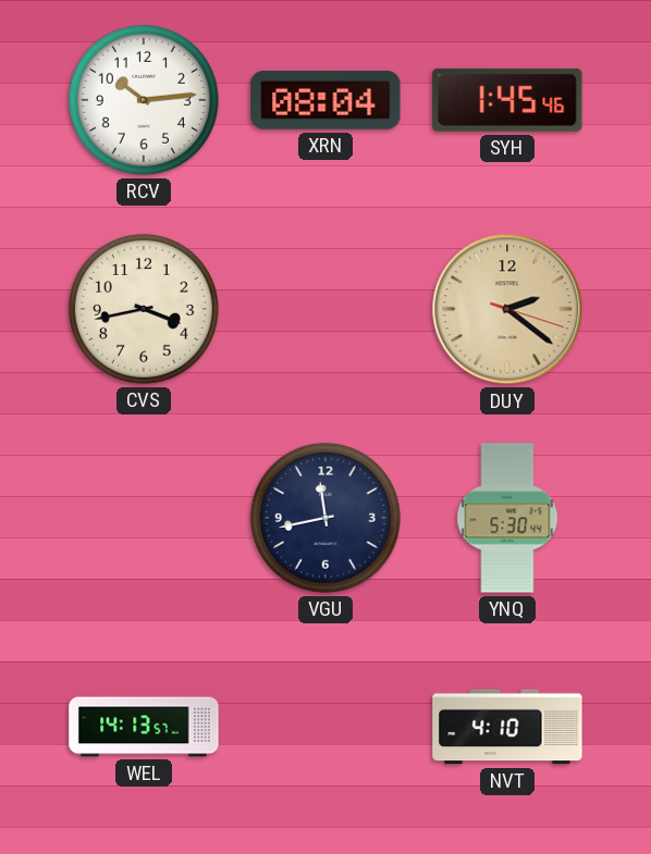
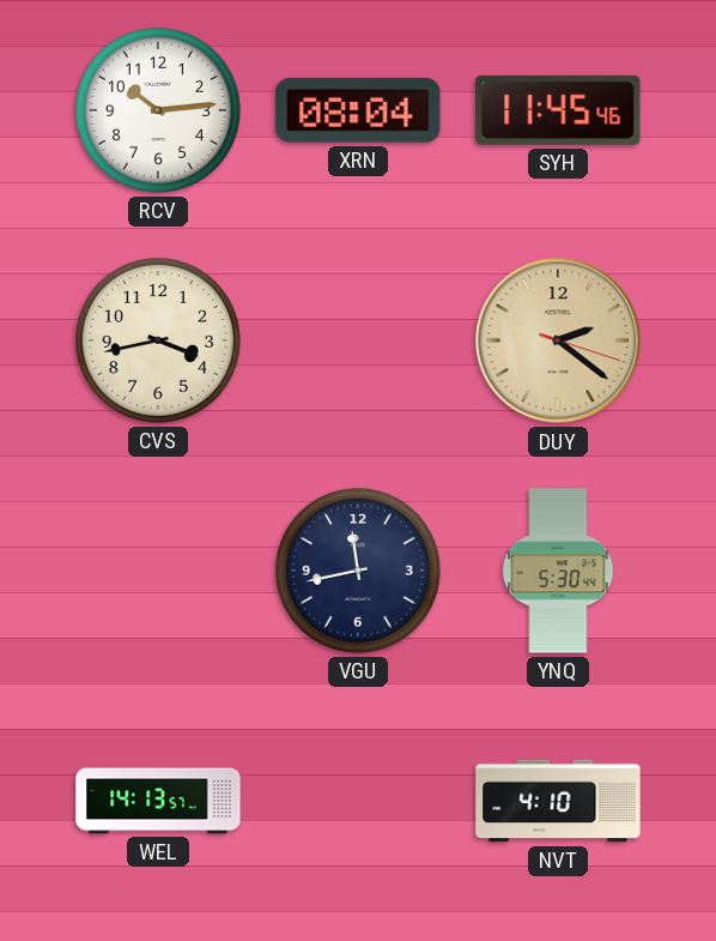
SYH: 1:45 -> 11:45 (558, 110)
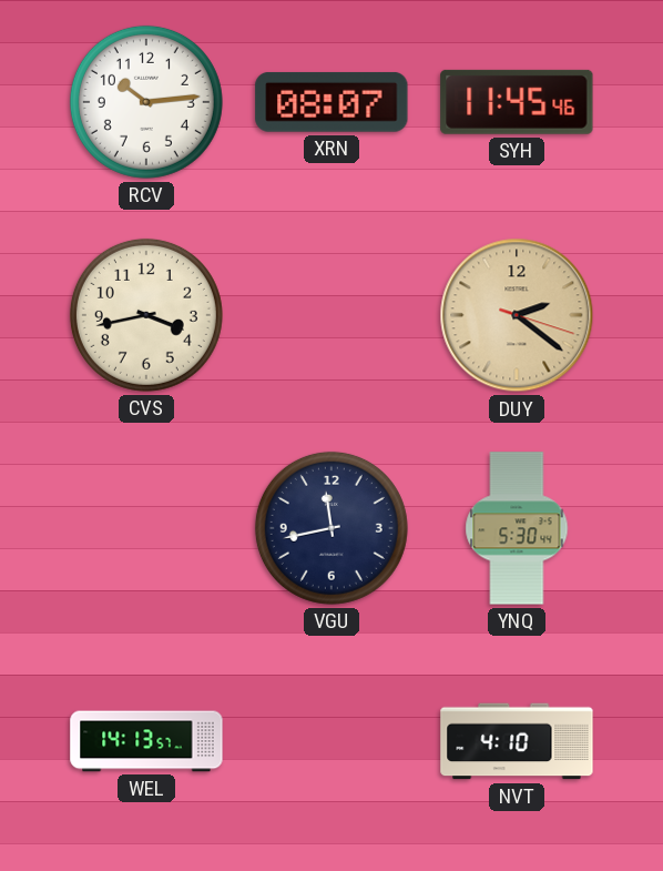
XRN: 08:04 -> 08:07 (331, 102)
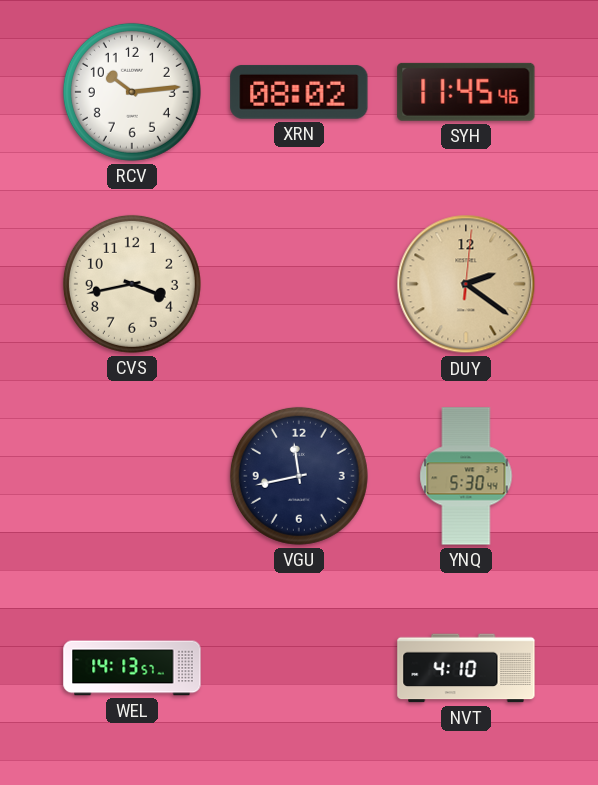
XRN: 08:07 -> 08:02 (299, 92)
DUY: 2:21:18 -> 2:21:01 (466, 284)
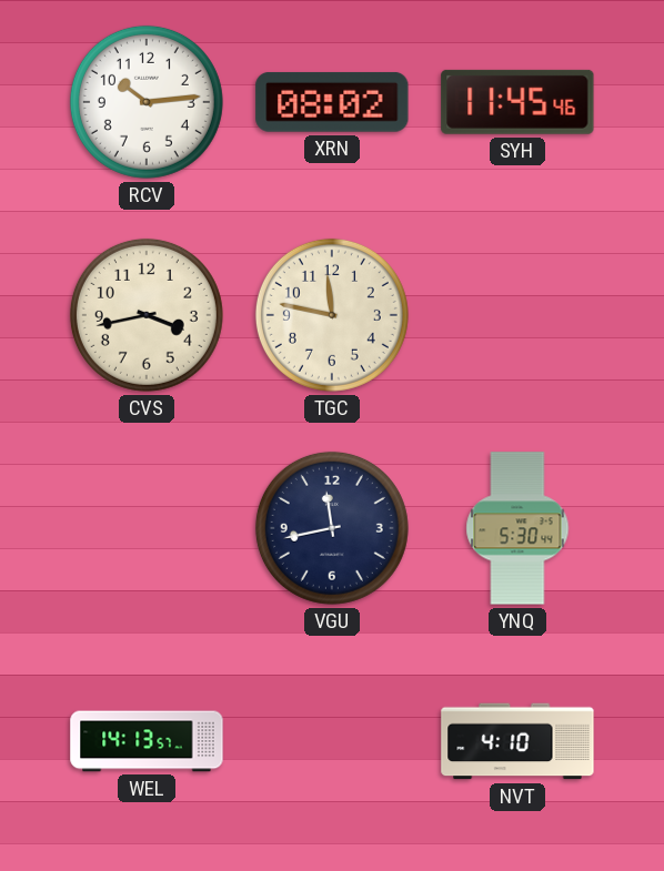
TGC: none -> 11:47 (332, 315)
DUY: 2:21 -> none (466, 284)
